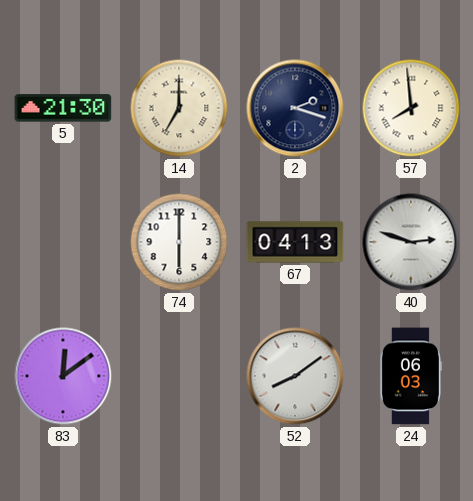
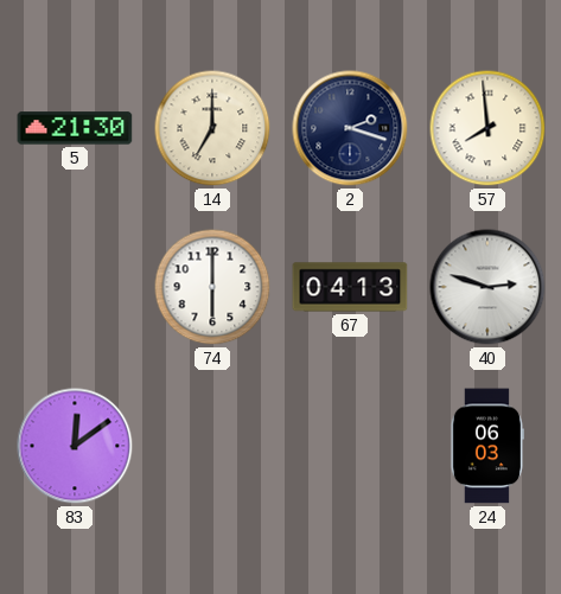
52: 8:09 -> none (295, 376)
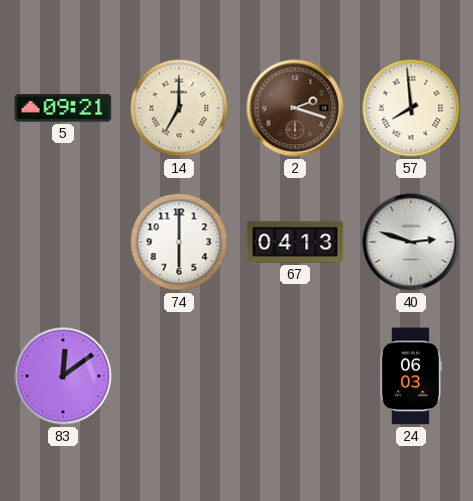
5: 21:30 -> 09:21 (63, 108)
2 dial: navy -> brown (295, 108)
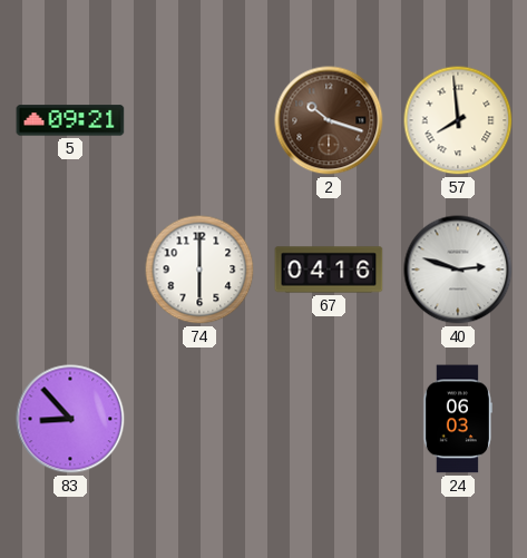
14: 7:00 -> none (179, 108)
2: 2:18 -> 10:18 (329, 120)
67: 04:13 -> 04:16 (329, 270)
83: 12:09 -> 8:53 (70, 419)
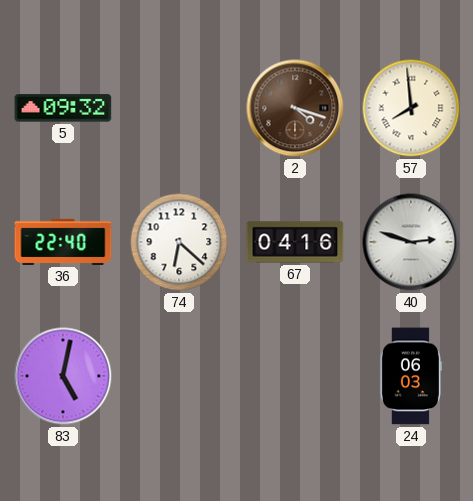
5: 09:21 -> 09:32 (63, 108)
2: 10:18 -> 4:18 (295, 108)
36: none -> 22:40 (63, 242)
74: 6:00 -> 6:22 (179, 242)
83: 8:53 -> 5:02 (63, 376)
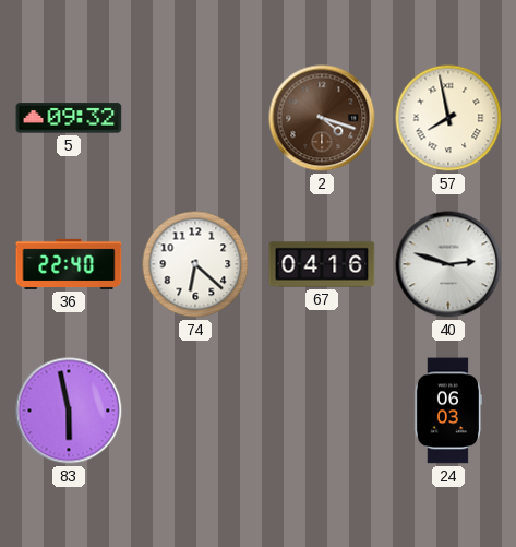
57: 7:59 -> 7:58 (448, 118)
83: 5:02 -> 5:58 (69, 411)
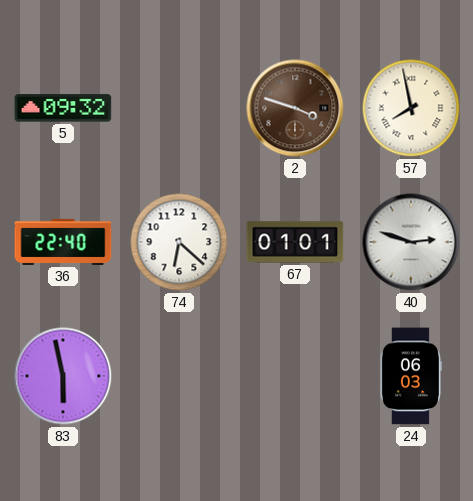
2: 4:18 -> 3:48 (295, 108)
67: 04:16 -> 01:01 (295, 242)
